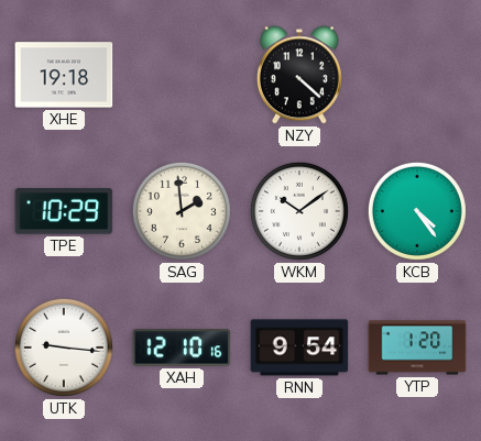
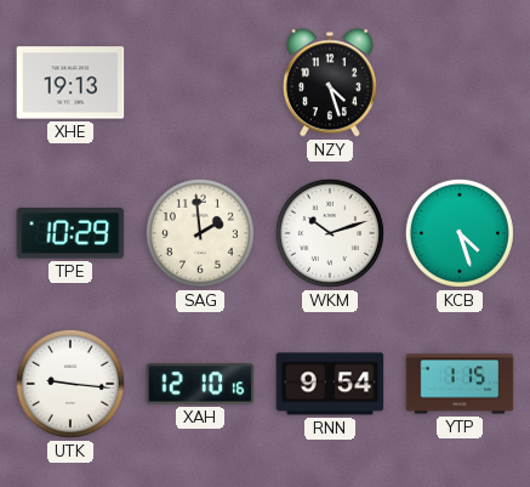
XHE: 19:18 -> 19:13 (70, 83)
NZY: 4:22 -> 4:27 (330, 83)
WKM: 10:09 -> 10:12 (330, 233)
KCB: 4:24 -> 4:27 (460, 233)
YTP: 1:20 -> 1:15 (460, 384)
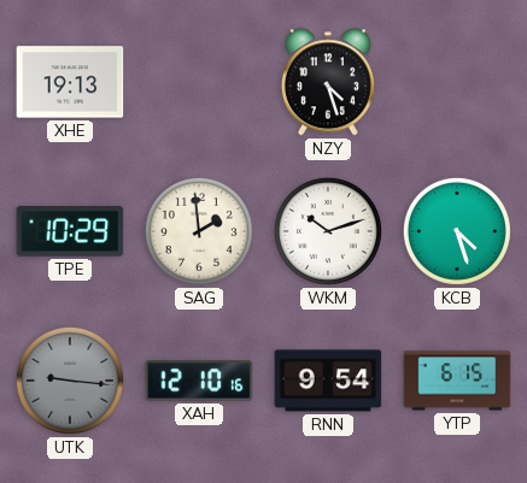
UTK dial: white -> grey (70, 381)
YTP: 1:15 -> 6:15 (457, 381)
